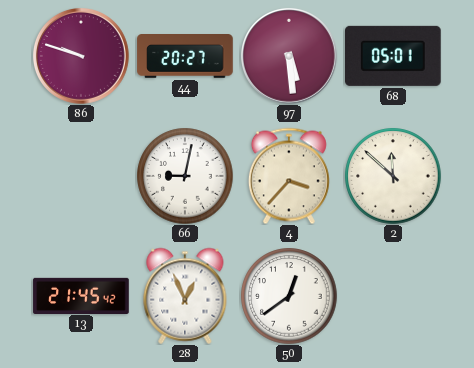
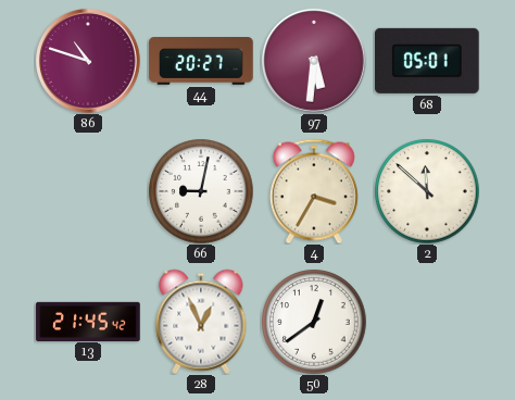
86: 9:48 -> 10:48 (88, 61)
97: 5:29 -> 5:31 (314, 61)
4: 3:37 -> 3:35 (314, 191)
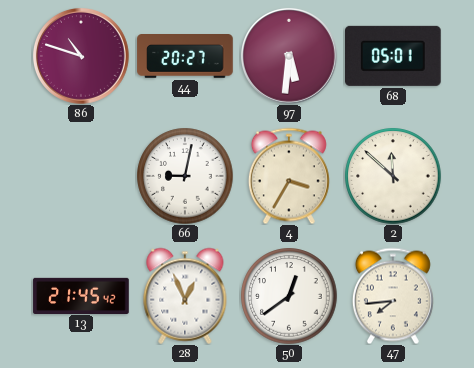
47: none -> 7:44 (393, 296)
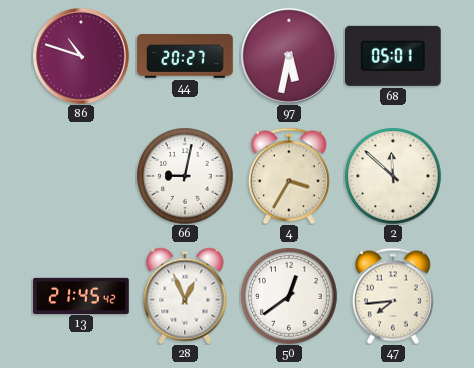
97: 5:31 -> 5:32 (289, 56)
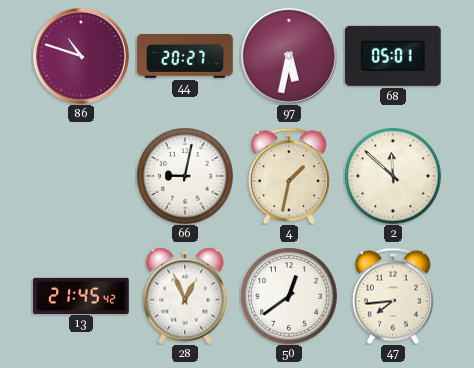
4: 3:35 -> 1:32 (289, 176)
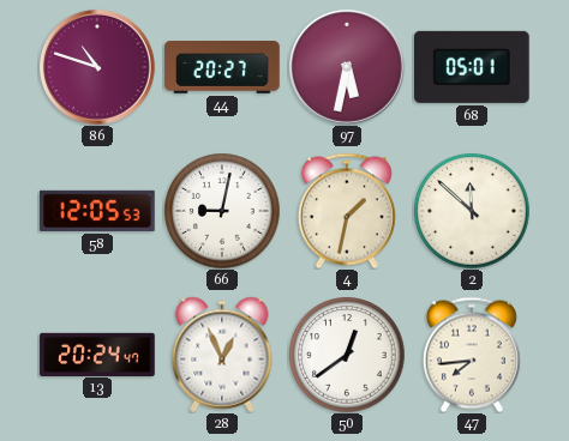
58: none -> 12:05 (97, 211)
13: 21:45 -> 20:24 (97, 354)
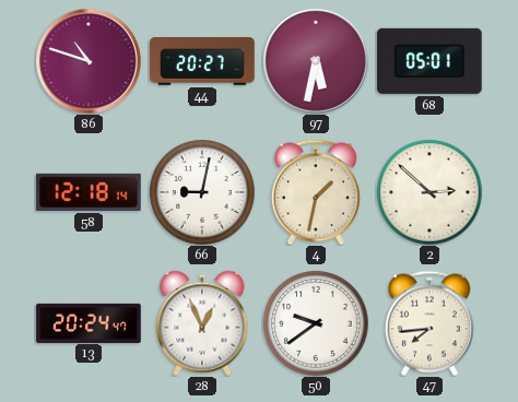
58: 12:05 -> 12:18 (89, 192)
2: 11:52 -> 2:52 (429, 192)
50: 12:39 -> 9:39 (316, 323)
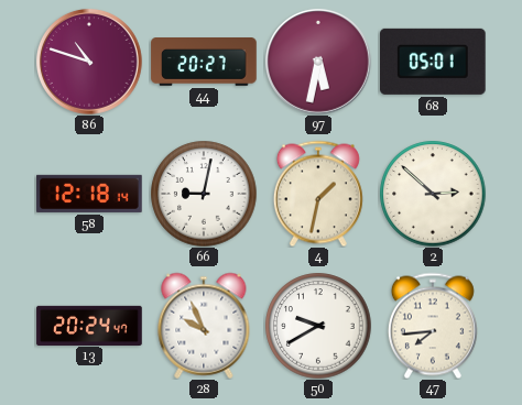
28: 12:56 -> 9:56 (204, 326)
50: 9:39 -> 9:40 (318, 326)
